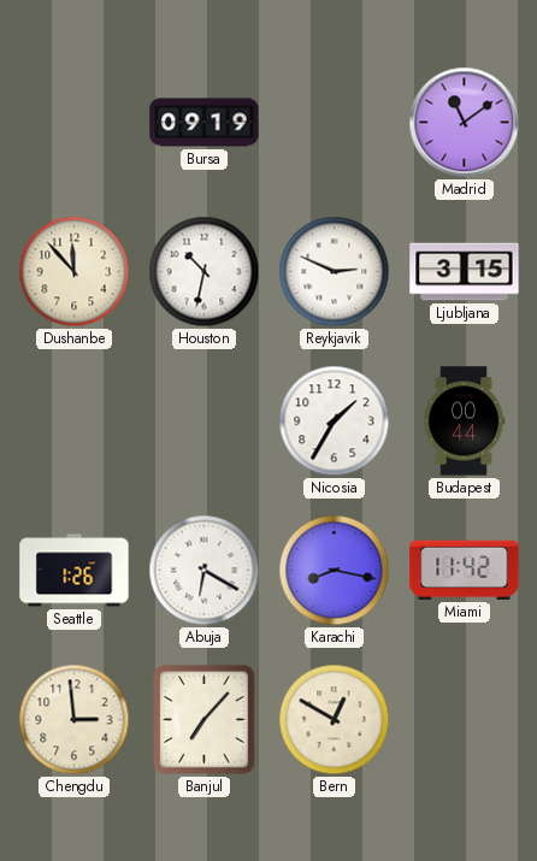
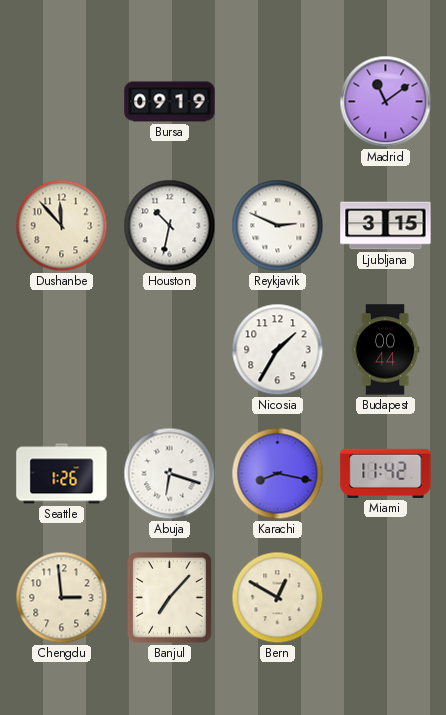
Abuja: 6:20 -> 6:18 (170, 474)
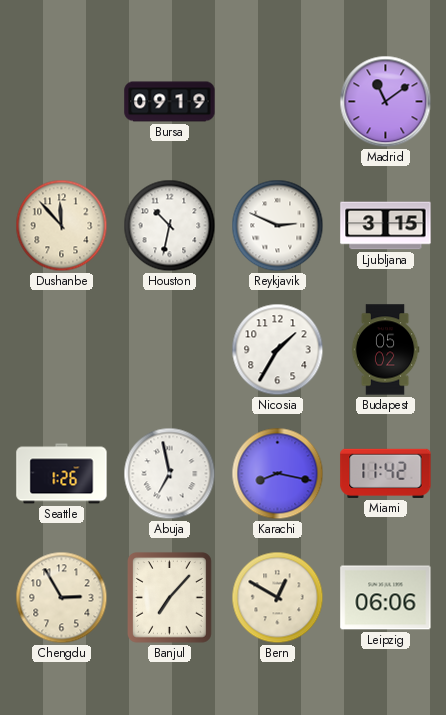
Budapest: 00:44 -> 05:02 (385, 350)
Abuja: 6:18 -> 6:58 (170, 474)
Chengdu: 2:59 -> 2:55 (62, 598)
Leipzig: none -> 06:06 (386, 598)
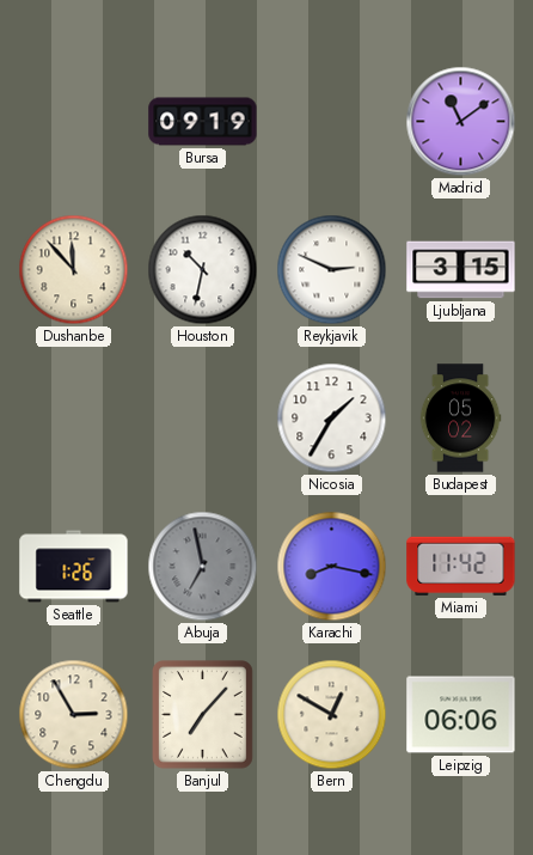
Abuja dial: white -> grey (203, 567)
